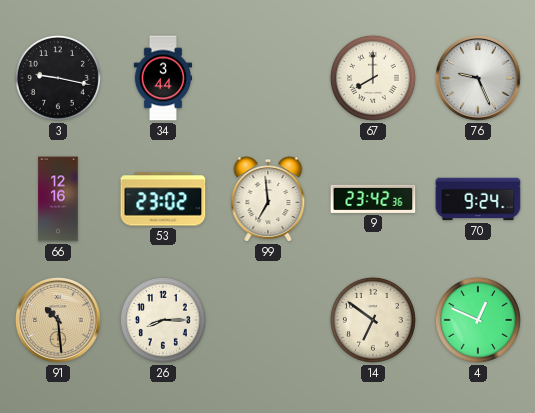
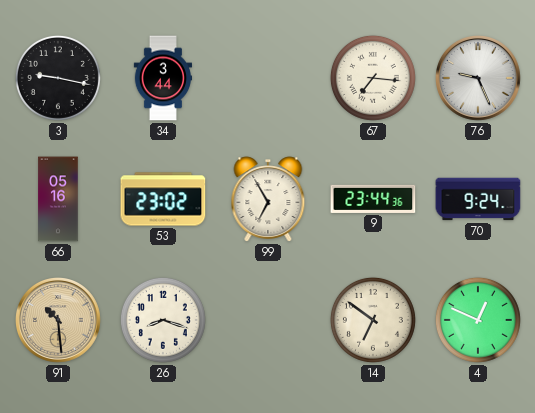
67: 8:00 -> 7:16 (373, 78)
66: 12:16 -> 05:16 (58, 199)
99: 6:59 -> 6:55 (268, 199)
9: 23:42 -> 23:44 (373, 199)
26: 8:15 -> 8:18 (163, 320)
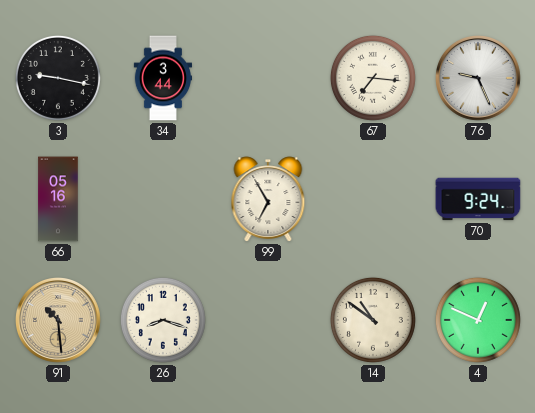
53: 23:02 -> none (163, 199)
9: 23:44 -> none (373, 199)
14: 6:51 -> 10:51 (373, 320)
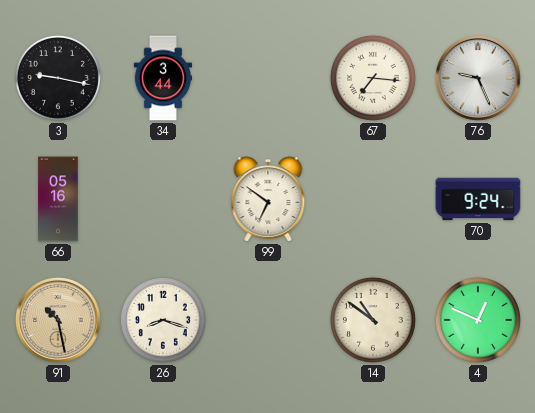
99: 6:55 -> 6:51 (268, 199)
91: 10:29 -> 10:28 (59, 321)
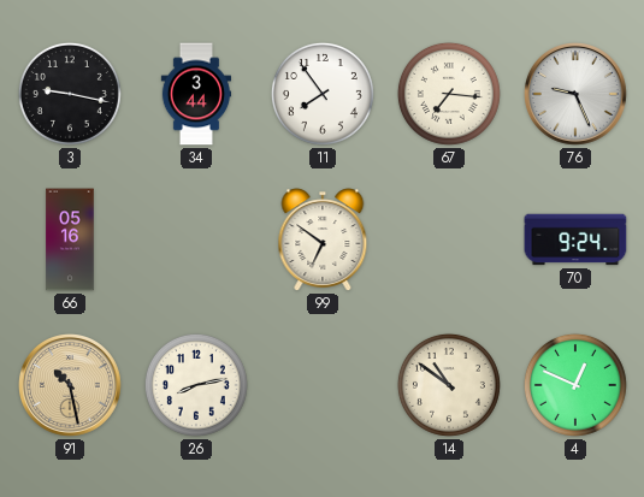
11: none -> 7:54 (323, 94)
26: 8:18 -> 8:13 (196, 385)
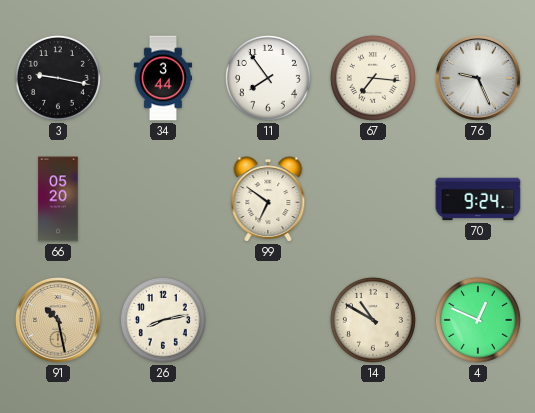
66: 05:16 -> 05:20 (58, 199)
14: 10:51 -> 10:50 (373, 320)
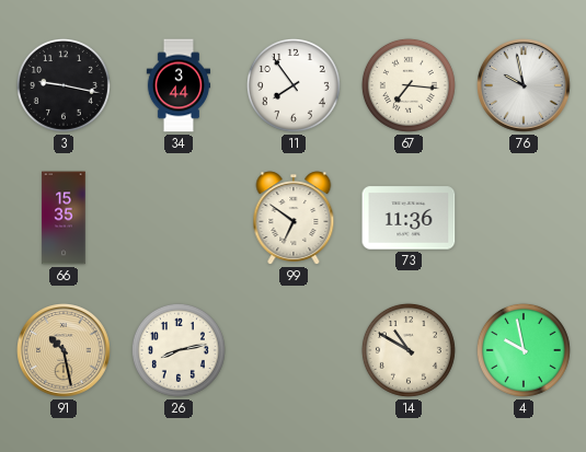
76: 9:26 -> 9:58 (525, 86)
66: 05:20 -> 15:35 (64, 218)
73: none -> 11:36 (409, 218)
70: 9:24 -> none (478, 199)
4: 12:49 -> 9:58 (524, 350)
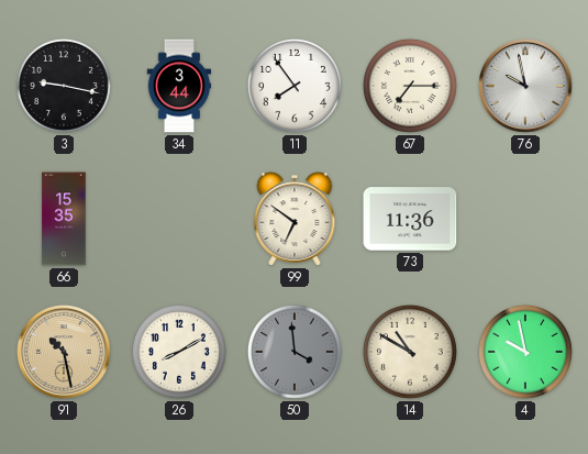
67: 7:16 -> 7:15 (410, 86)
26: 8:13 -> 8:10 (179, 352)
50: none -> 3:59 (295, 352)
